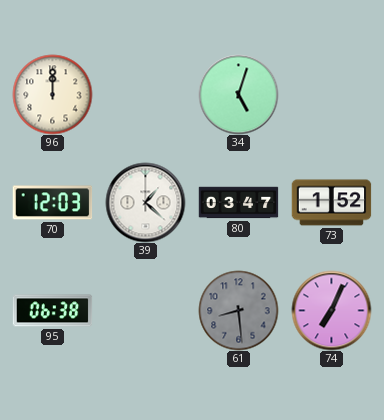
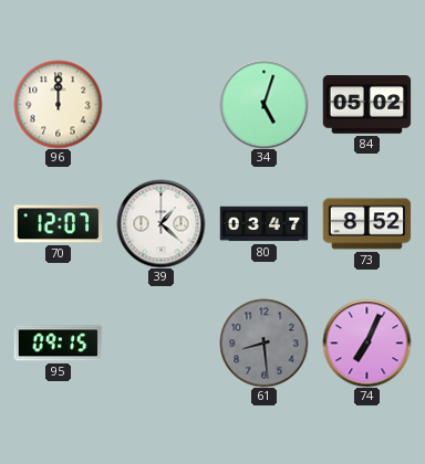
84: none -> 05:02 (366, 105)
70: 12:03 -> 12:07 (58, 224)
73: 1:52 -> 8:52 (366, 224)
95: 06:38 -> 09:15 (58, 344)
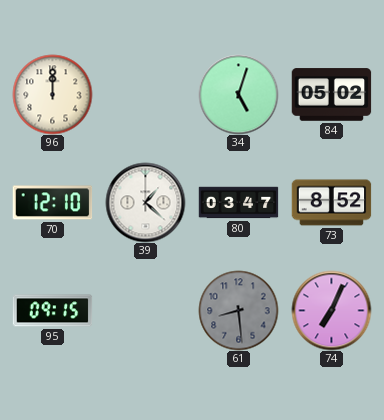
70: 12:07 -> 12:10 (52, 203)
